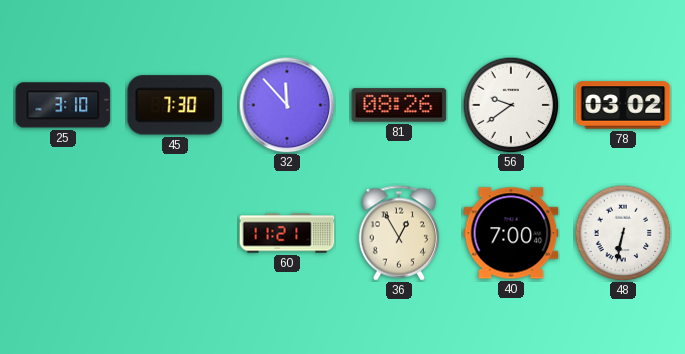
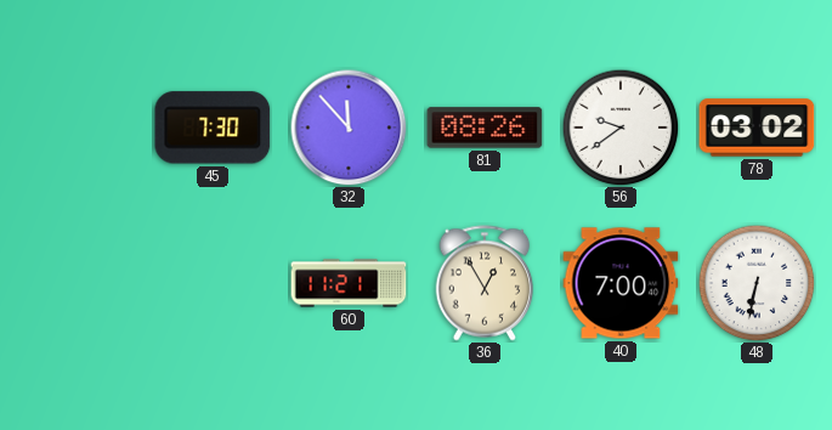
25: 3:10 -> none (63, 105)
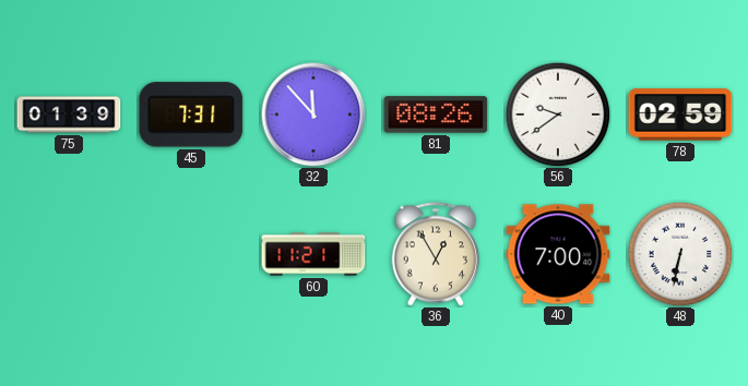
75: none -> 01:39 (69, 114)
45: 7:30 -> 7:31 (191, 114)
78: 03:02 -> 02:59 (680, 114)
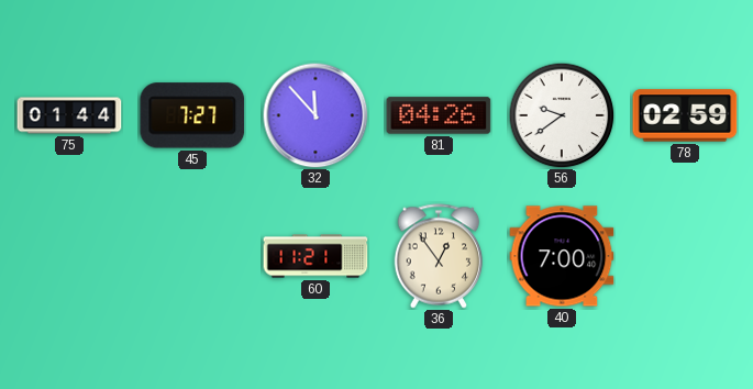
75: 01:39 -> 01:44 (69, 115)
45: 7:31 -> 7:27 (192, 115)
81: 08:26 -> 04:26 (439, 115)
36: 12:55 -> 12:54 (439, 256)
48: 6:32 -> none (680, 254)
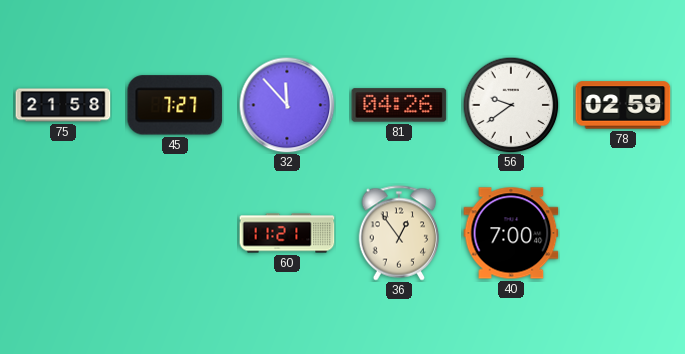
75: 01:44 -> 21:58 (63, 105)
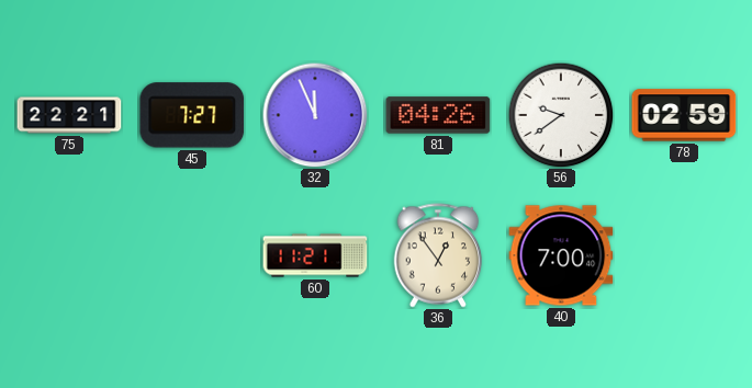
75: 21:58 -> 22:21 (69, 115)
32: 11:53 -> 11:56 (315, 115)
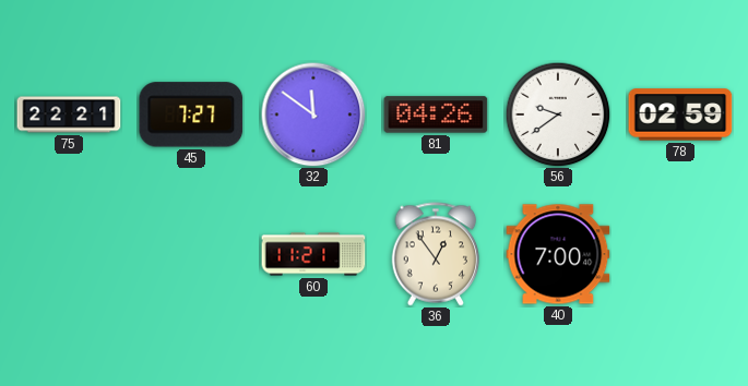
32: 11:56 -> 11:51 (313, 114)
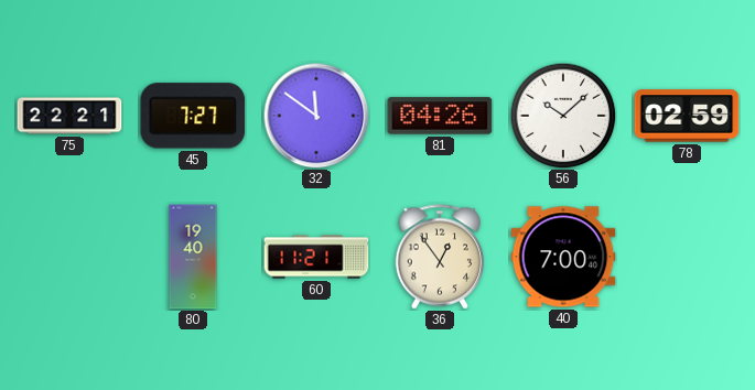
56: 9:39 -> 10:08 (563, 116)
80: none -> 19:40 (193, 257)
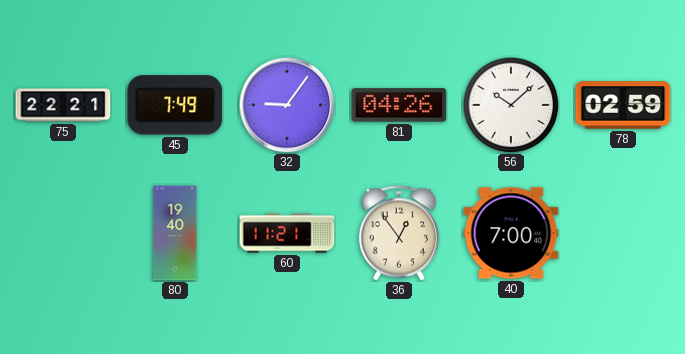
45: 7:27 -> 7:49 (175, 105)
32: 11:51 -> 9:06 (287, 105)
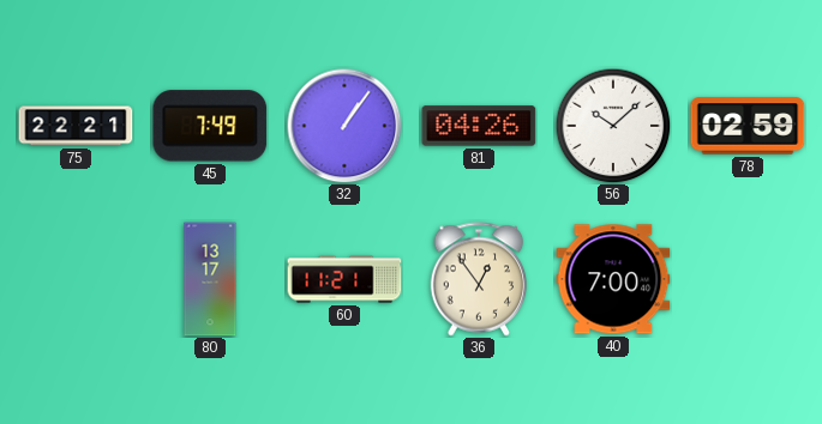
32: 9:06 -> 1:06 (344, 126)
80: 19:40 -> 13:17 (210, 279)
